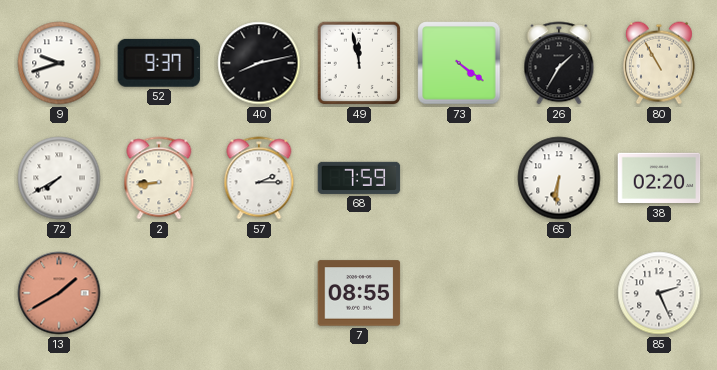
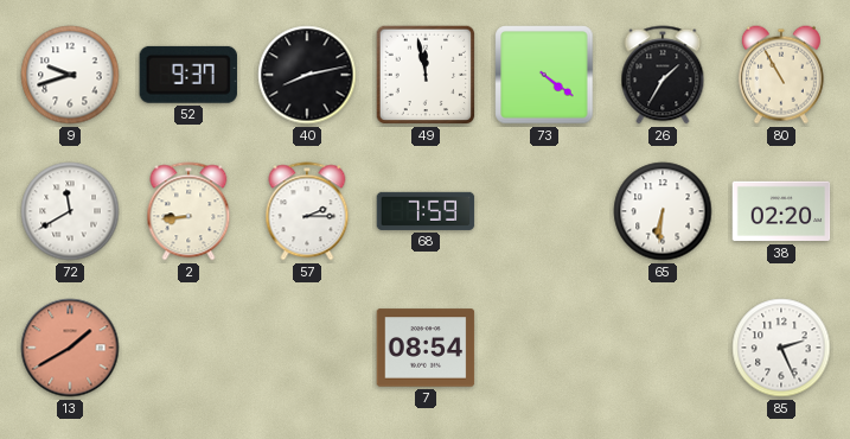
72: 7:40 -> 11:40 (70, 211)
7: 08:55 -> 08:54 (426, 348)
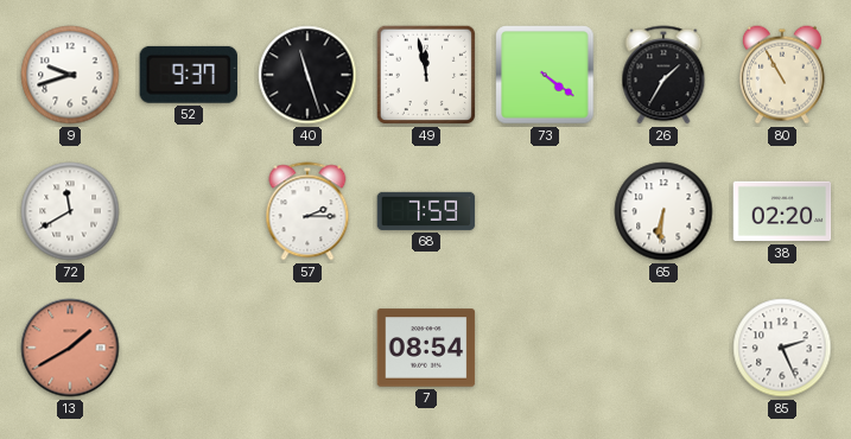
40: 8:13 -> 11:27 (307, 75)
2: 8:44 -> none (188, 211)
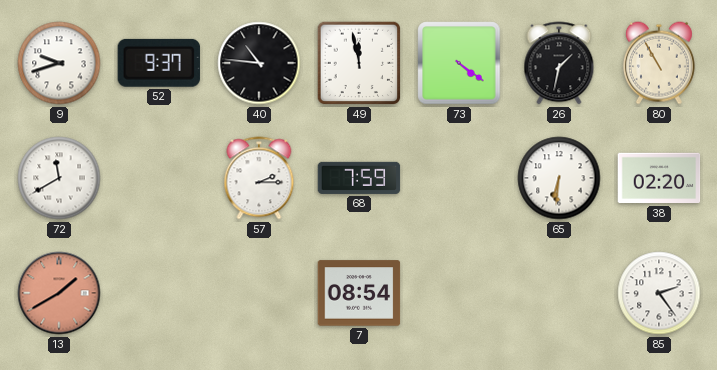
40: 11:27 -> 10:46 (259, 63)
26: 1:35 -> 1:32 (559, 63)
85: 2:26 -> 2:24 (659, 293)
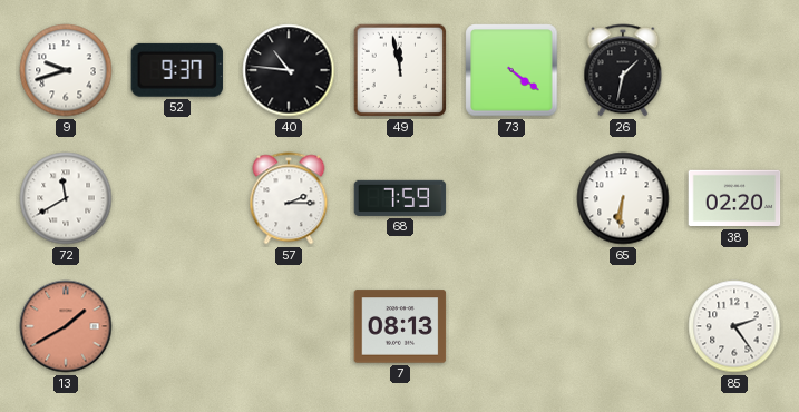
80: 10:55 -> none (659, 63)
7: 08:54 -> 08:13 (400, 326)
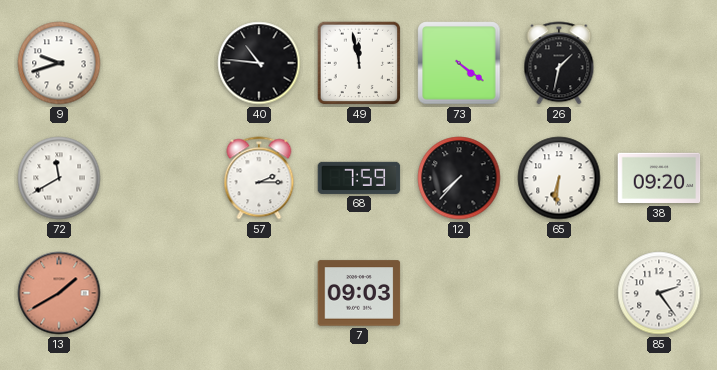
52: 9:37 -> none (177, 70)
12: none -> 7:37 (459, 178)
38: 02:20 -> 09:20 (659, 178)
7: 08:13 -> 09:03 (359, 293)
